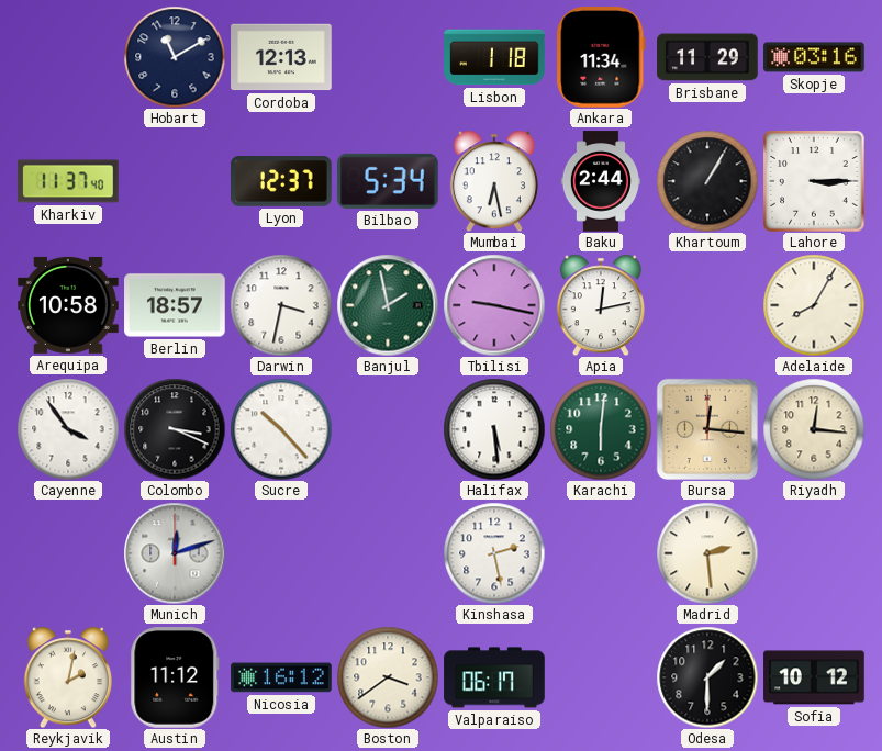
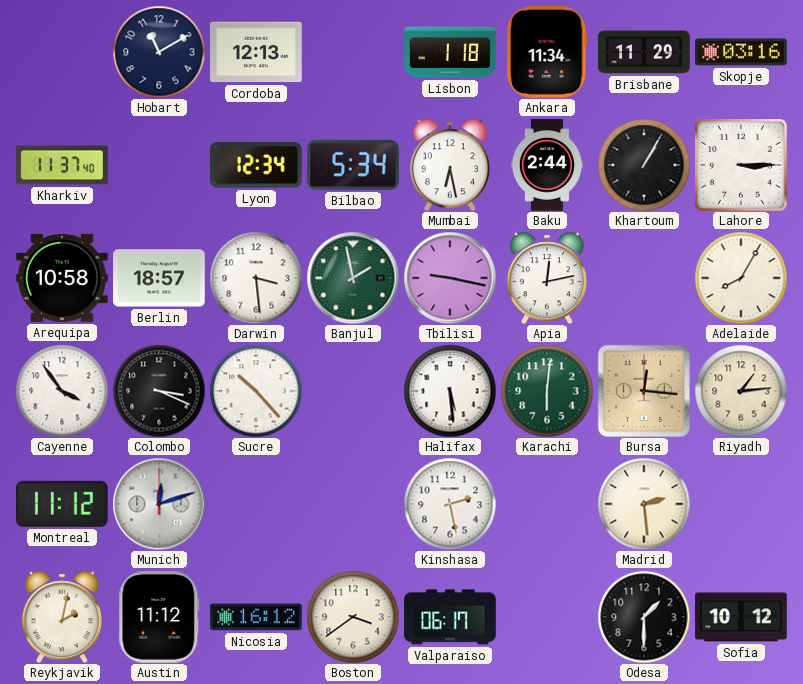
Lyon: 12:37 -> 12:34 (257, 166)
Darwin: 3:32 -> 3:29 (256, 278)
Riyadh: 12:16 -> 1:14 (741, 391)
Montreal: none -> 11:12 (62, 504)
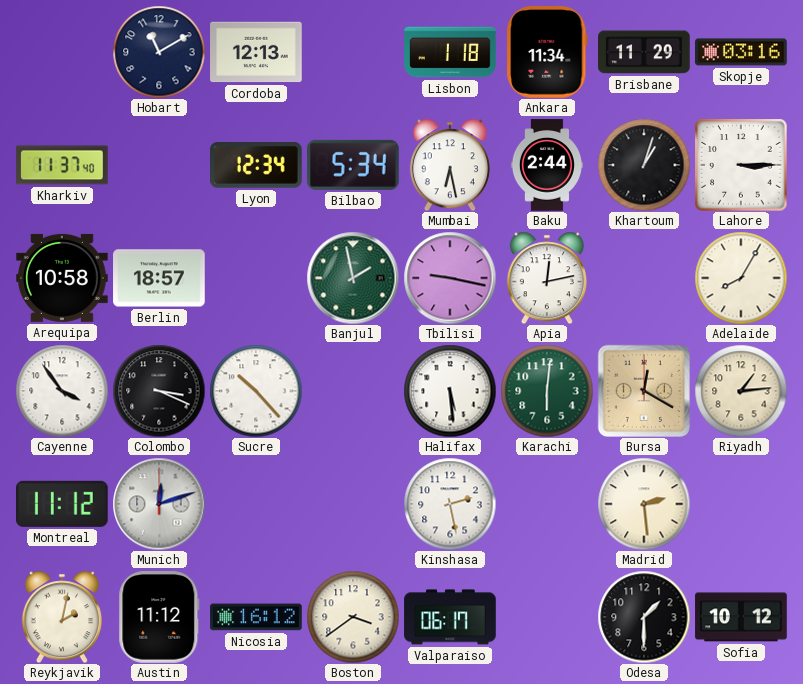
Khartoum: 1:05 -> 1:03 (644, 165)
Darwin: 3:29 -> none (256, 278)
Bursa: 12:16 -> 12:20 (644, 391)
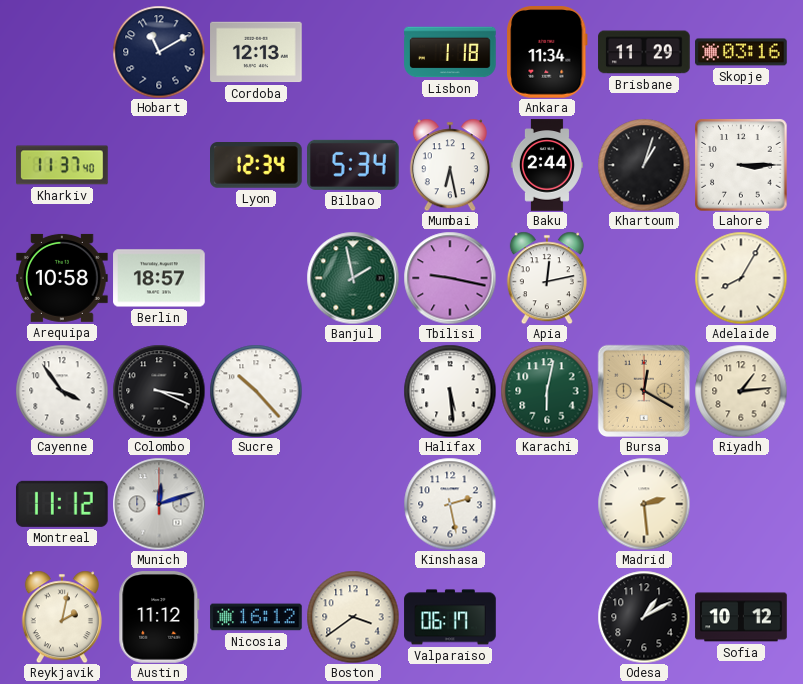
Karachi: 6:01 -> 6:02 (547, 391)
Odesa: 1:30 -> 1:10 (644, 617)
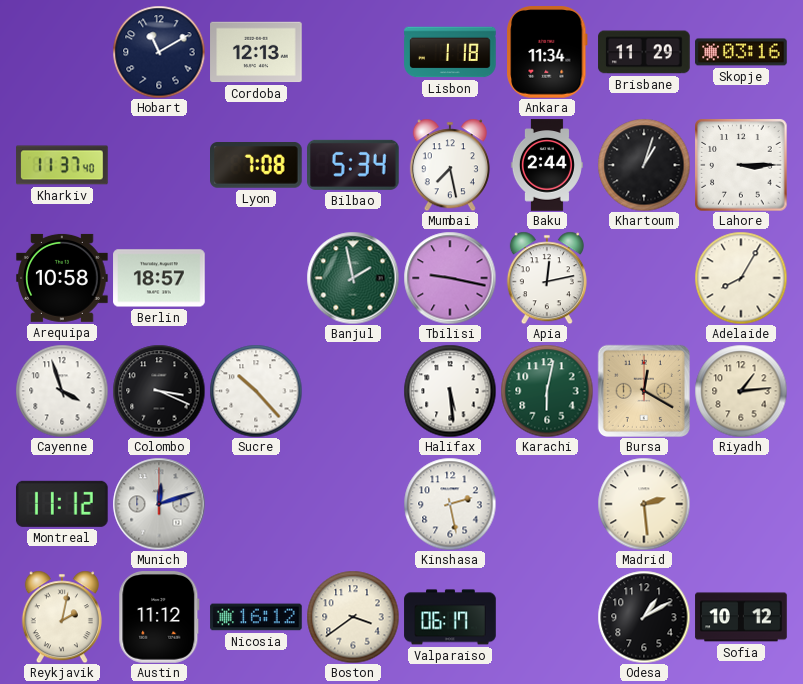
Lyon: 12:34 -> 7:08 (257, 166)
Mumbai: 6:28 -> 7:28 (450, 165)
Cayenne: 3:54 -> 3:57 (62, 391)
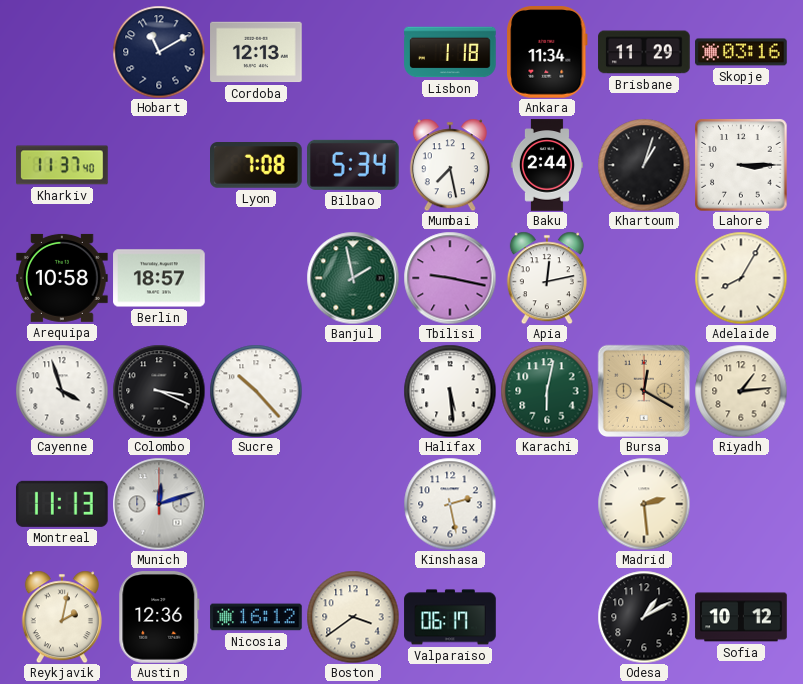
Montreal: 11:12 -> 11:13 (62, 504)
Austin: 11:12 -> 12:36 (159, 617)
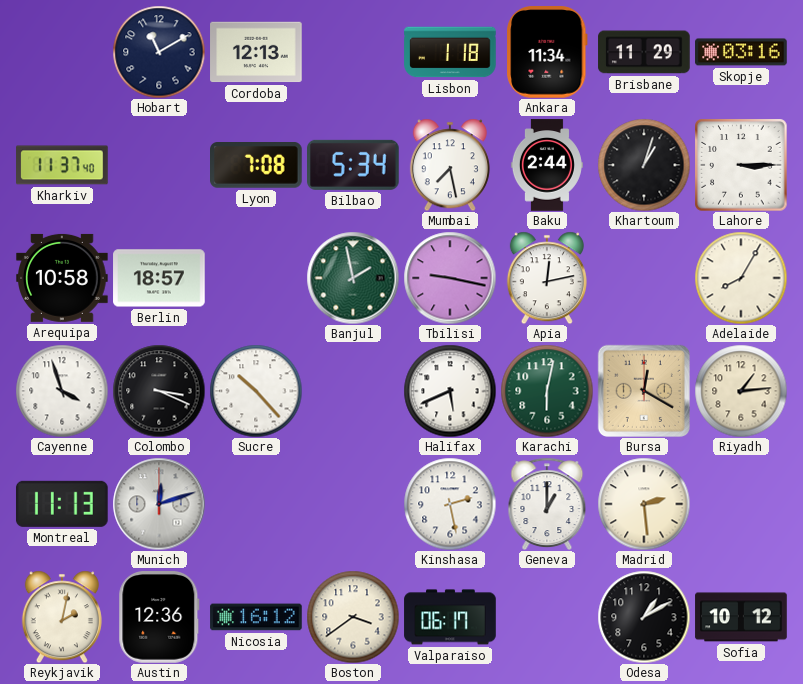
Halifax: 5:29 -> 5:41 (450, 391)
Geneva: none -> 1:00 (547, 504)
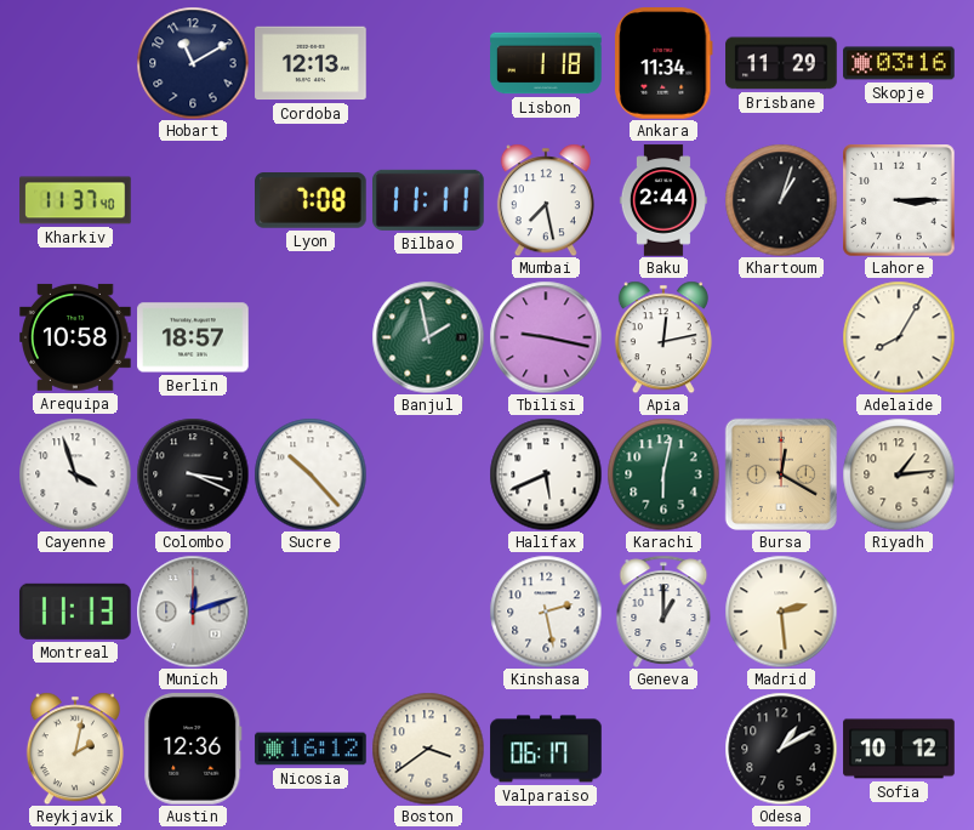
Bilbao: 5:34 -> 11:11 (429, 200)
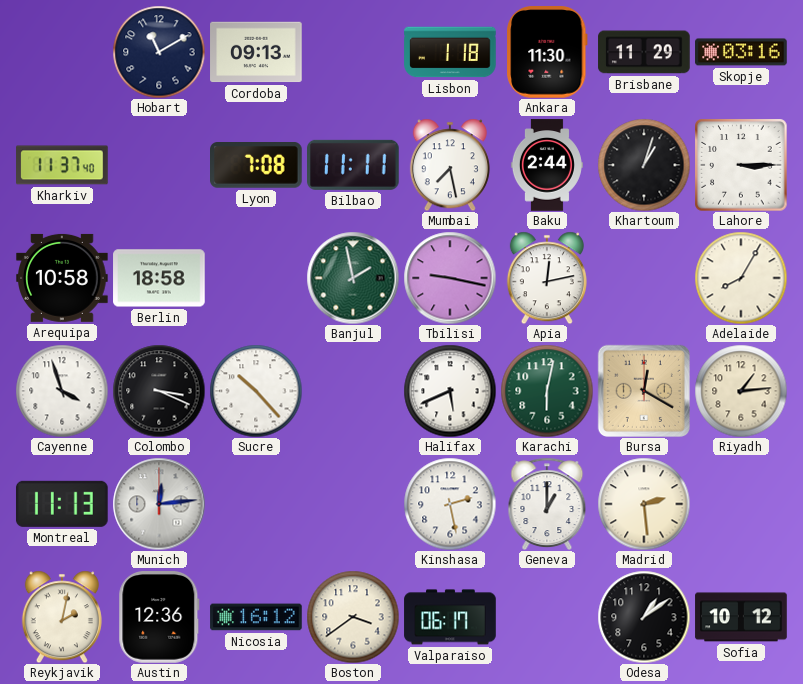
Cordoba: 12:13 -> 09:13 (256, 52)
Ankara: 11:34 -> 11:30 (547, 52)
Berlin: 18:57 -> 18:58 (159, 278)
Munich: 12:12 -> 12:14 (159, 504)
Odesa: 1:10 -> 1:09 (644, 617)
